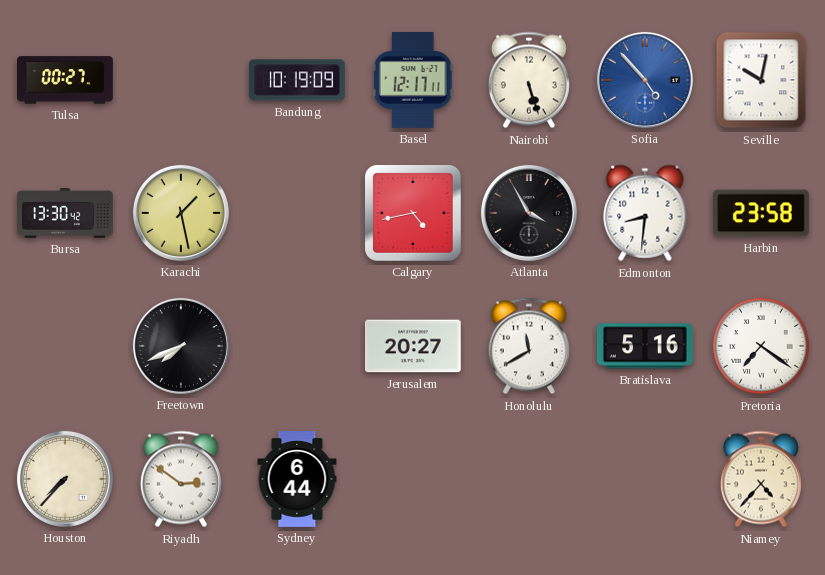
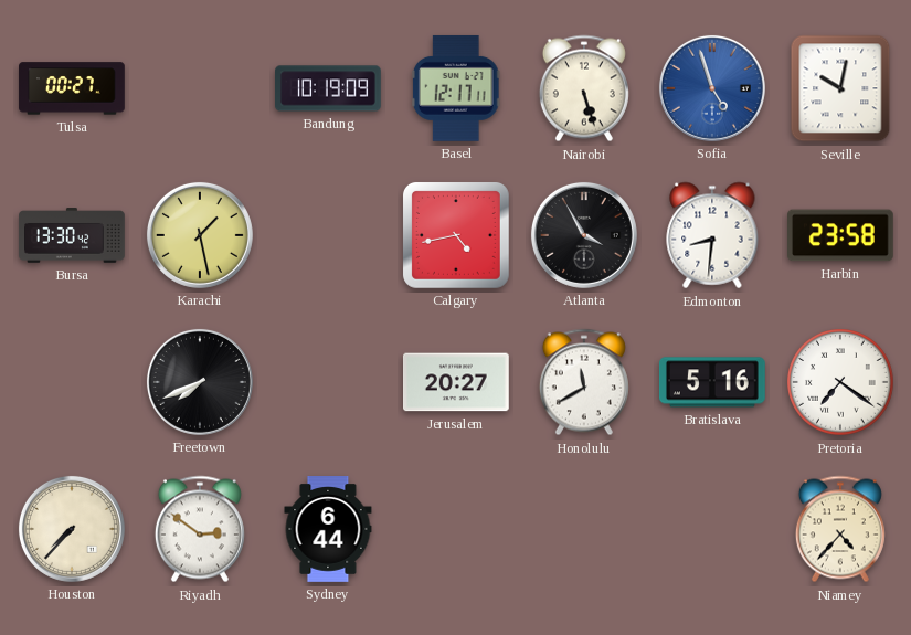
Sofia: 4:53 -> 4:57 (712, 88)
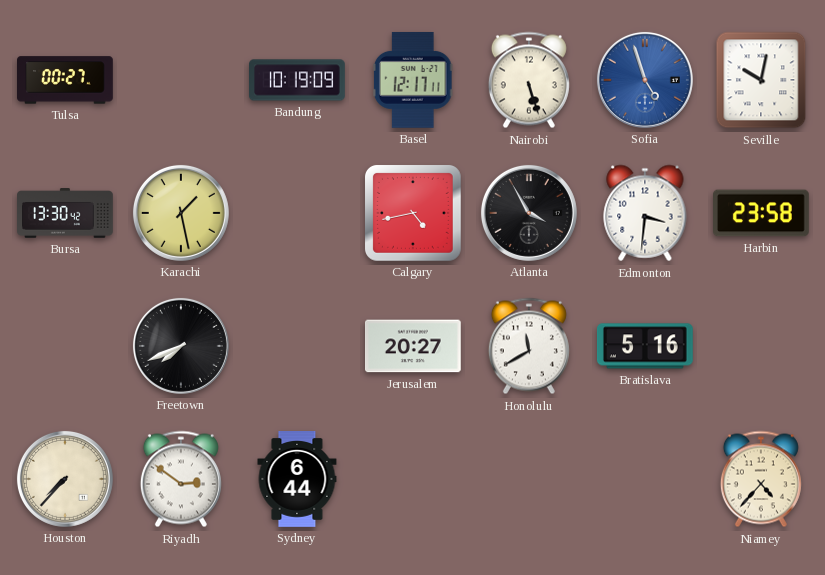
Edmonton: 8:31 -> 3:31 (645, 213)
Pretoria: 7:21 -> none (841, 383)
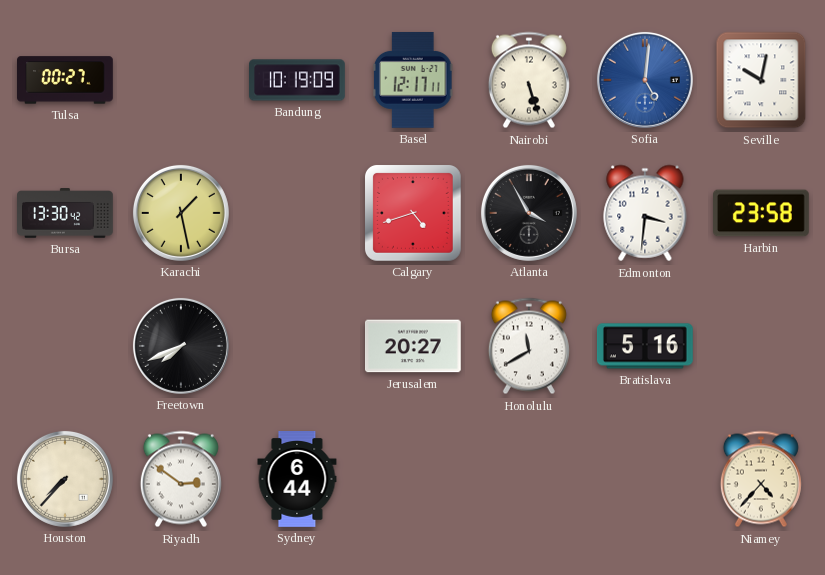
Sofia: 4:57 -> 5:01 (645, 80)
Calgary: 4:43 -> 4:42 (413, 213)
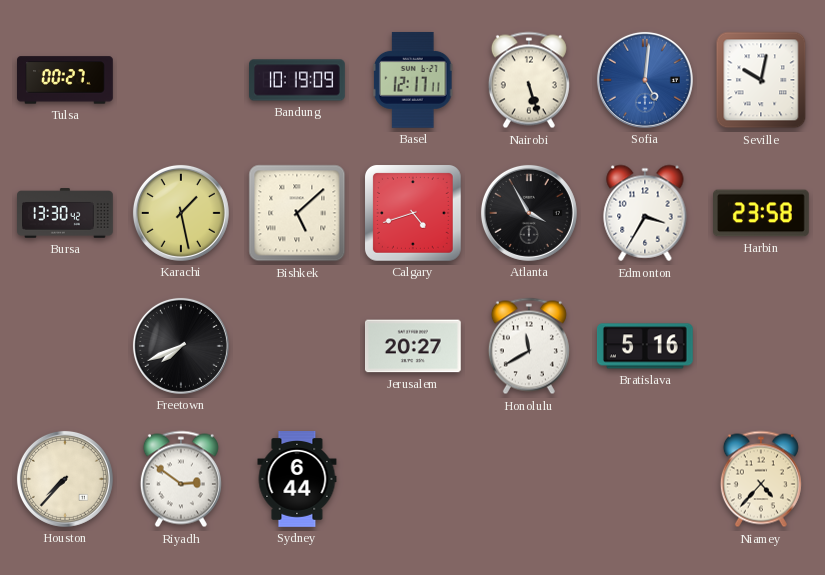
Bishkek: none -> 5:08 (297, 213)
Edmonton: 3:31 -> 3:35 (645, 213)
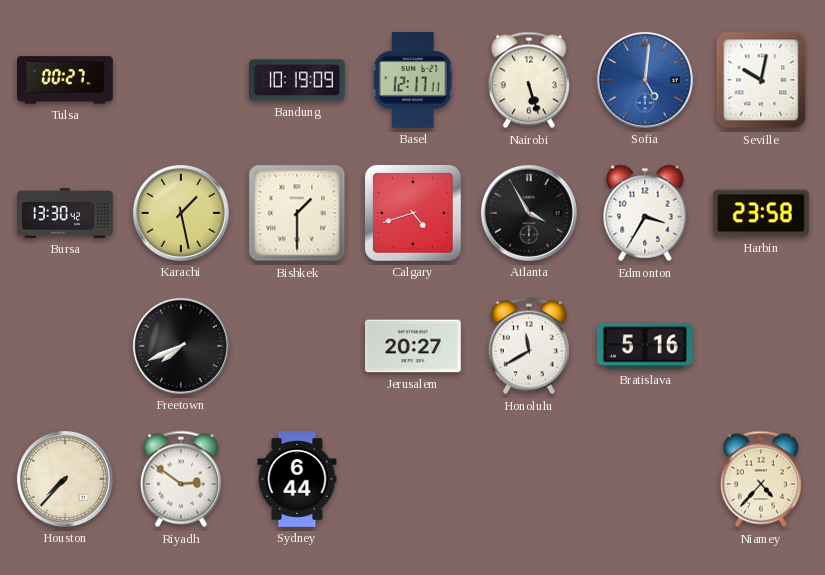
Bishkek: 5:08 -> 1:30 (297, 213)
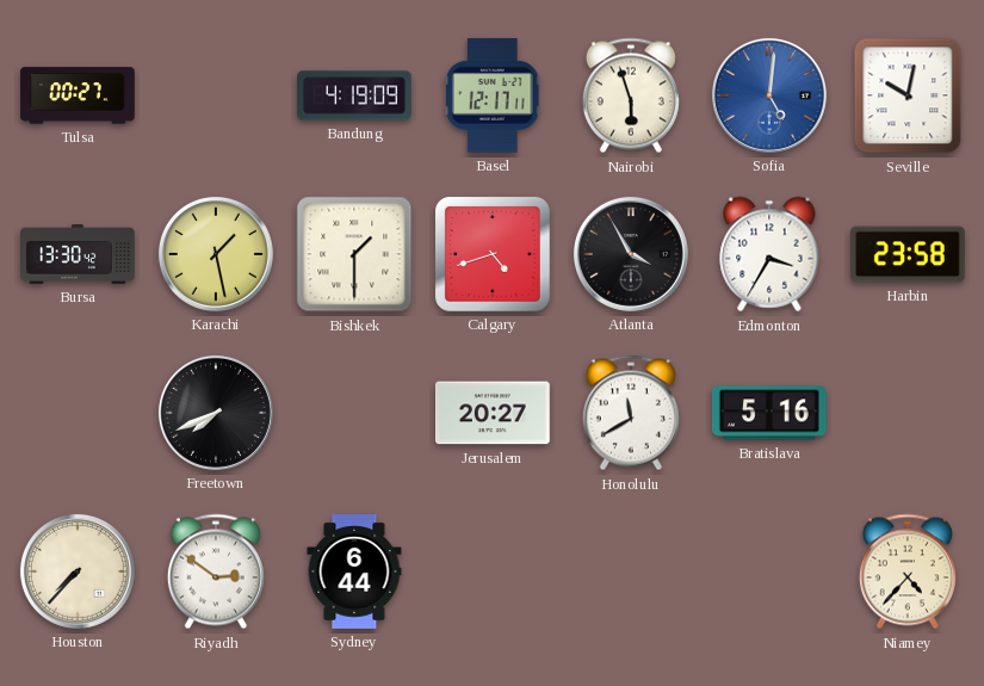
Bandung: 10:19 -> 4:19 (355, 95)
Nairobi: 5:27 -> 5:57 (631, 95)
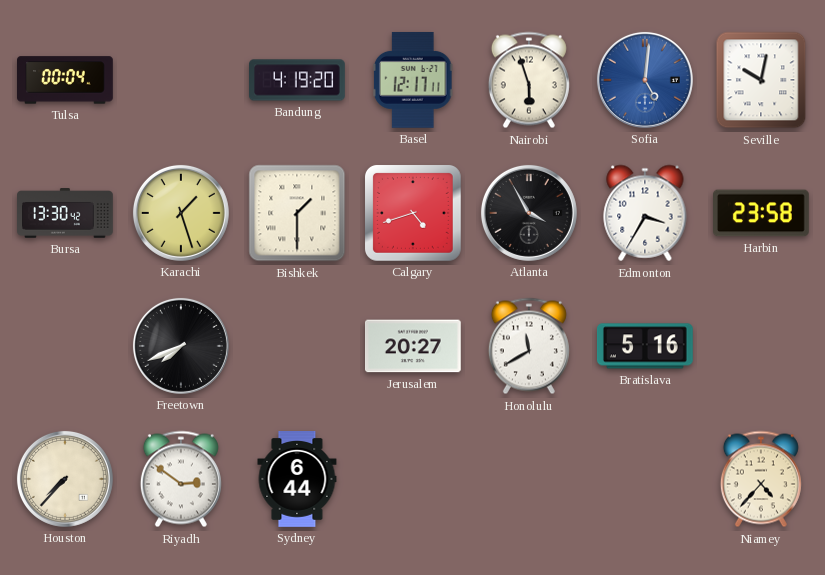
Tulsa: 00:27 -> 00:04 (66, 80)
Bandung: 4:19:09 -> 4:19:20 (298, 80)
Karachi: 1:28 -> 1:27 (181, 213)
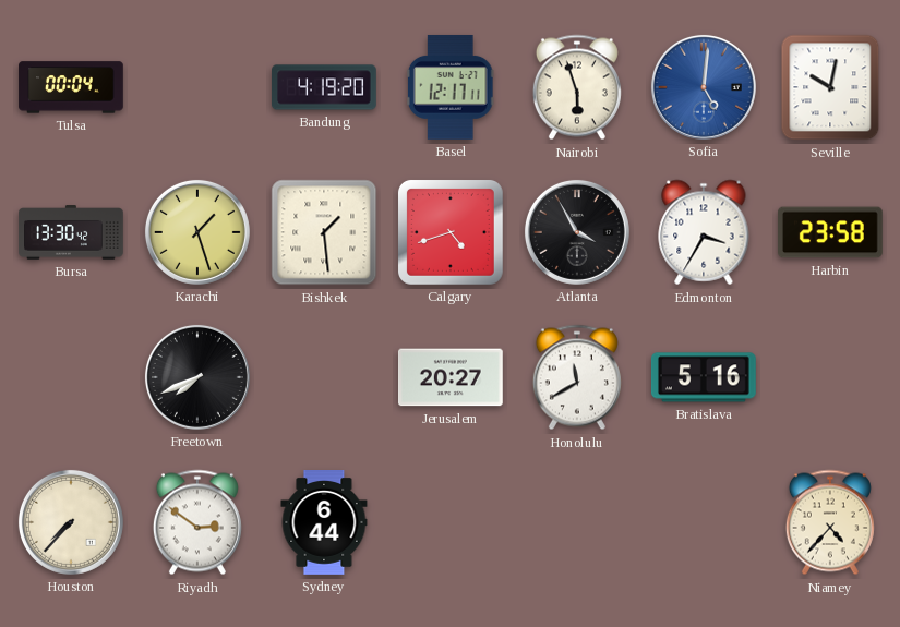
Bishkek: 1:30 -> 1:29 (324, 232)
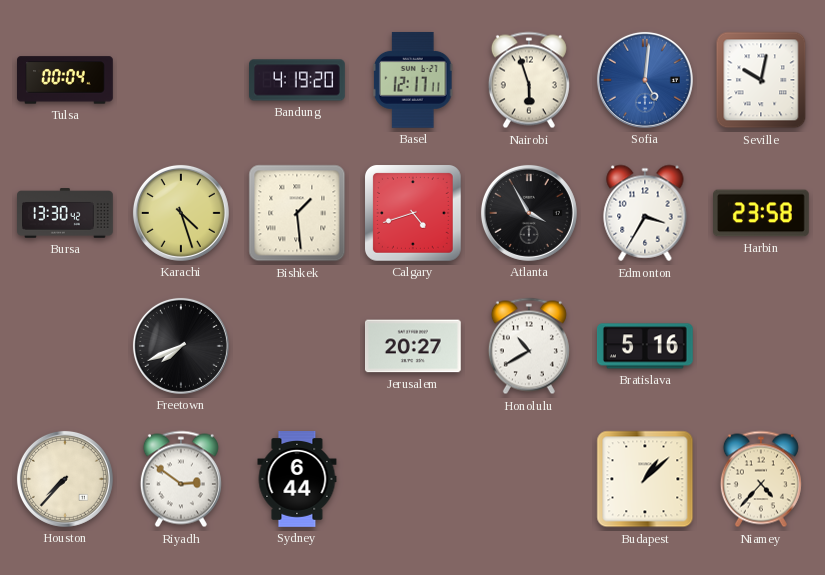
Karachi: 1:27 -> 4:27 (181, 213)
Honolulu: 11:40 -> 10:40 (529, 346)
Budapest: none -> 1:08 (645, 479)
